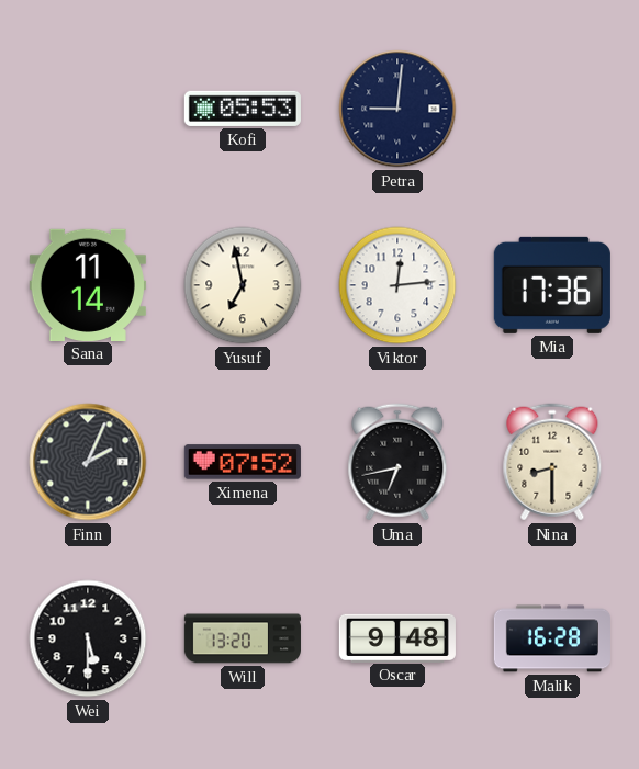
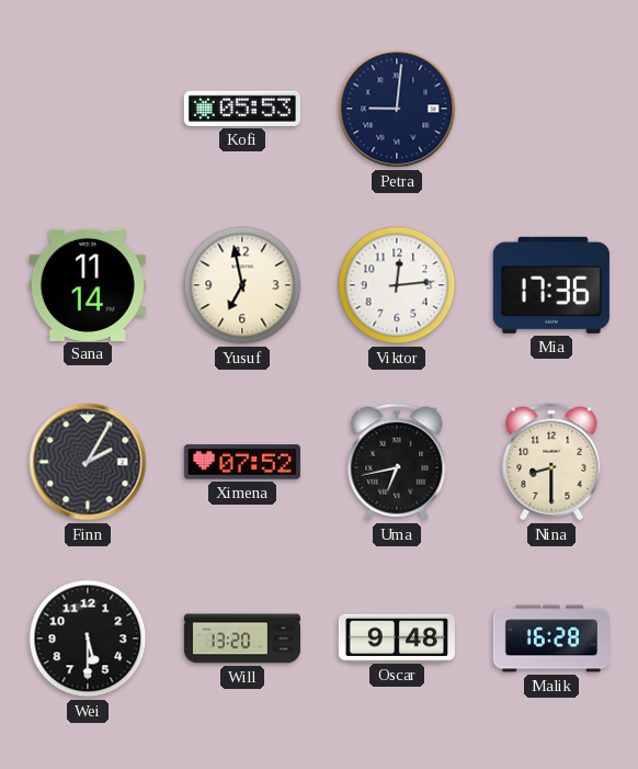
Finn: 2:04 -> 2:05 (88, 462)
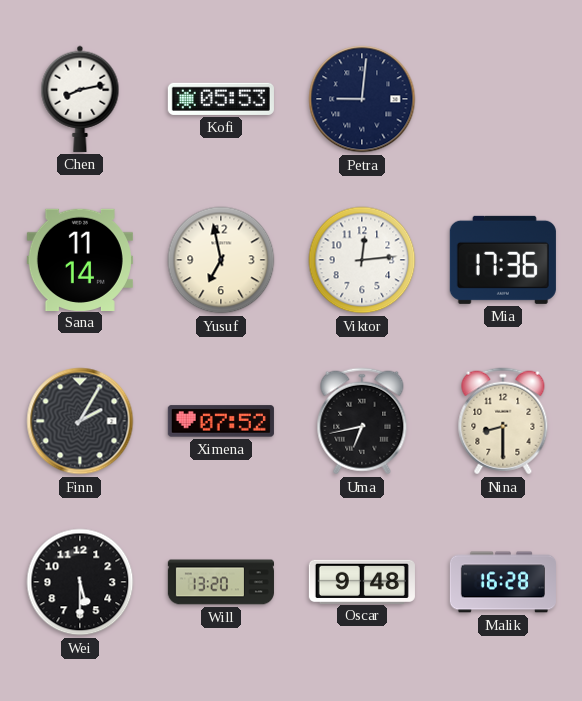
Chen: none -> 8:13 (80, 99)
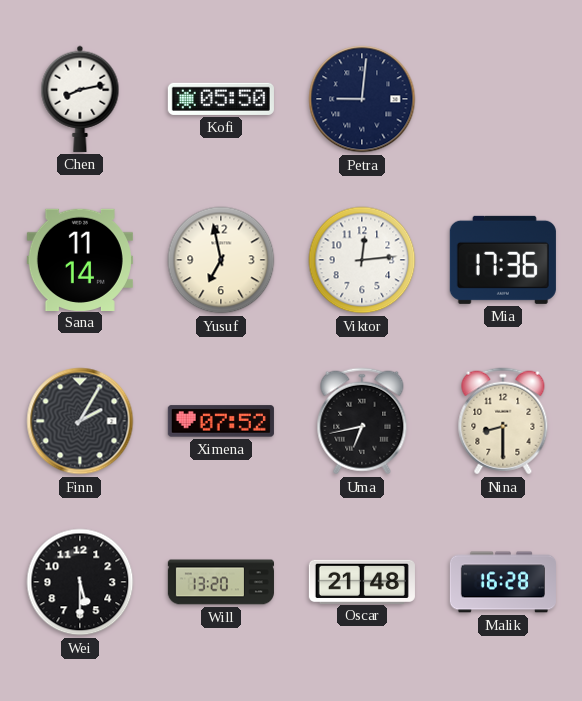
Kofi: 05:53 -> 05:50 (221, 99)
Oscar: 9:48 -> 21:48 (362, 581)
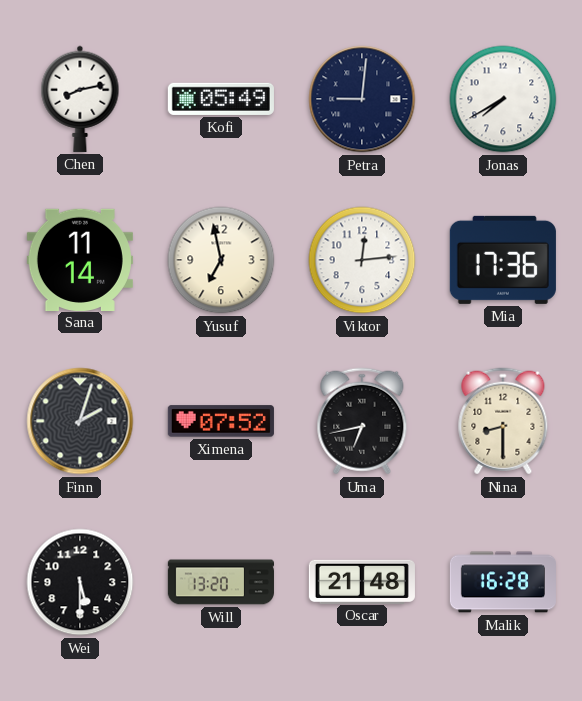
Kofi: 05:50 -> 05:49 (221, 99)
Jonas: none -> 7:40 (503, 99)
Finn: 2:05 -> 2:03 (80, 421)
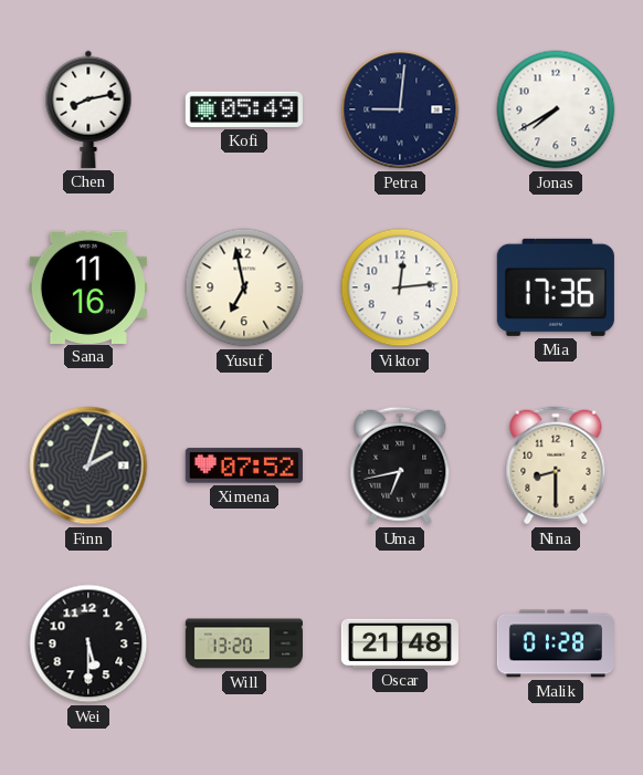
Sana: 11:14 -> 11:16 (88, 286)
Malik: 16:28 -> 01:28 (556, 643)
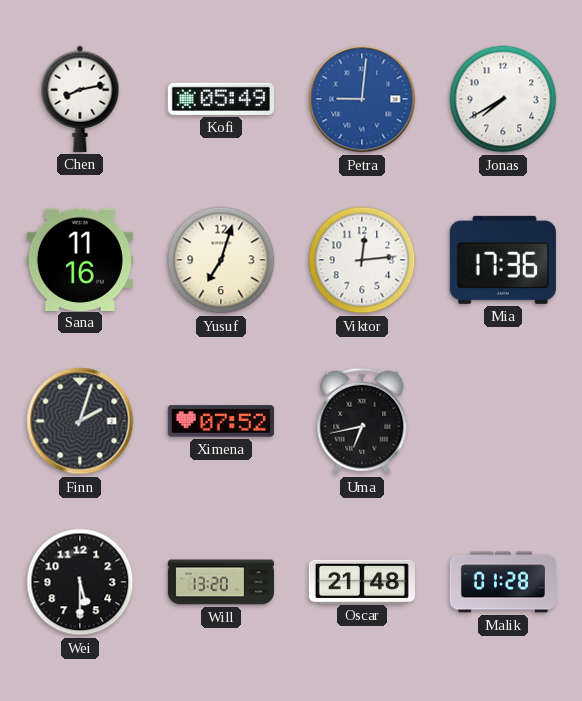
Petra dial: navy -> blue (362, 99)
Yusuf: 6:58 -> 7:03 (221, 260)
Nina: 8:30 -> none (556, 465)
